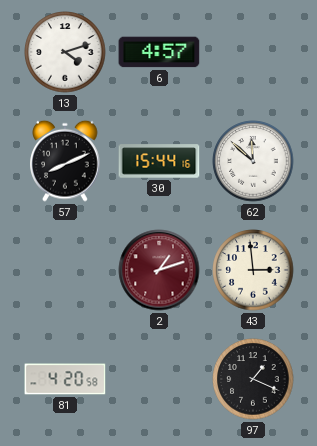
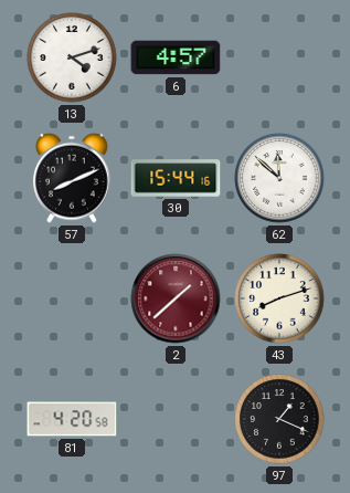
2: 1:12 -> 1:38 (176, 298)
43: 2:59 -> 8:12 (279, 298)
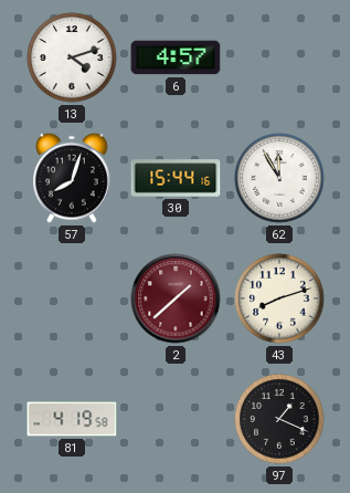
57: 8:11 -> 8:03 (72, 178)
62: 11:52 -> 11:55 (279, 178)
81: 4:20 -> 4:19 (72, 419)
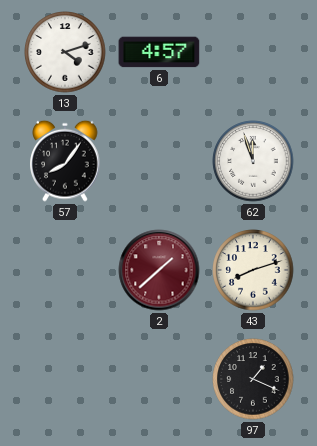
57: 8:03 -> 8:06 (65, 161)
30: 15:44 -> none (176, 178)
62: 11:55 -> 11:57 (253, 161)
81: 4:19 -> none (72, 419)
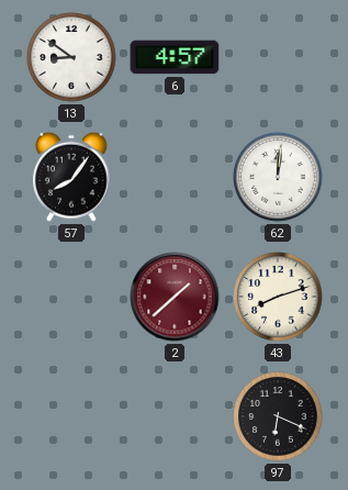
13: 4:12 -> 8:51 (71, 57)
62: 11:57 -> 12:01 (278, 177)
97: 1:19 -> 6:19 (278, 416)
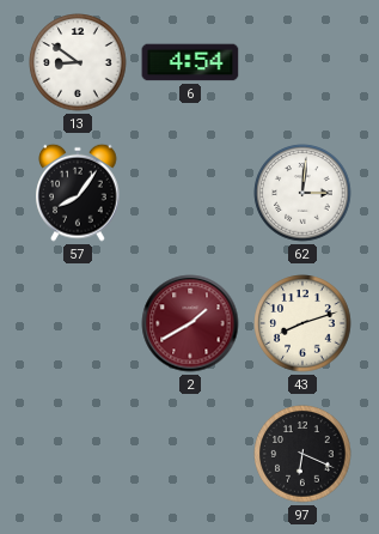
6: 4:57 -> 4:54 (190, 62)
62: 12:01 -> 3:01 (302, 193)
2: 1:38 -> 1:40 (190, 323)
